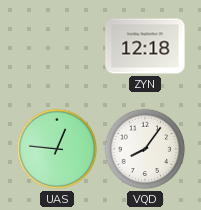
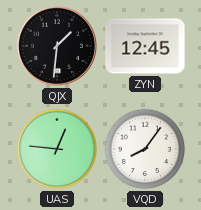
QJX: none -> 1:31 (57, 46)
ZYN: 12:18 -> 12:45 (145, 46)
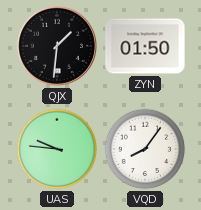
ZYN: 12:45 -> 01:50 (145, 46)
UAS: 12:46 -> 9:46 (57, 149)
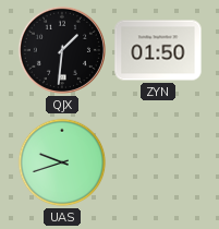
UAS: 9:46 -> 9:42 (62, 162)
VQD: 8:06 -> none (145, 149)
